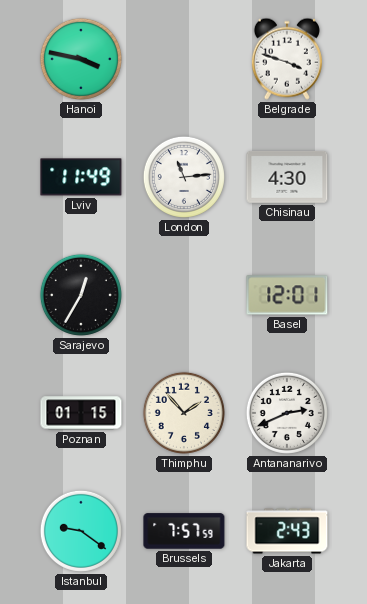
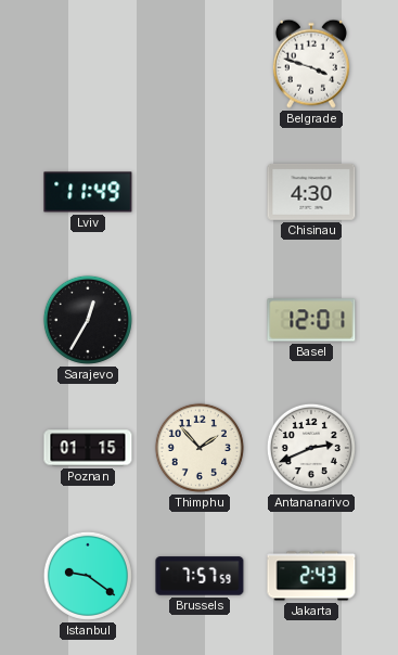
Hanoi: 3:47 -> none (81, 59)
London: 11:14 -> none (184, 177)
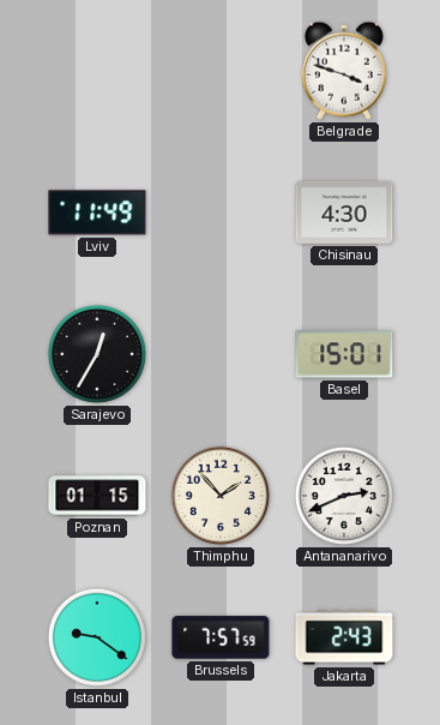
Basel: 12:01 -> 15:01 (344, 354)
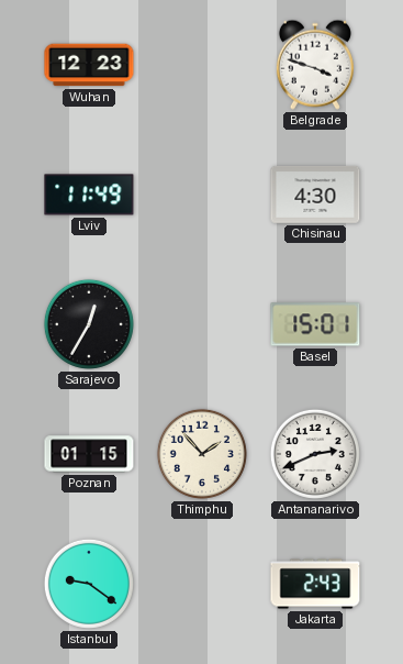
Wuhan: none -> 12:23 (89, 65)
Brussels: 7:57 -> none (221, 637)
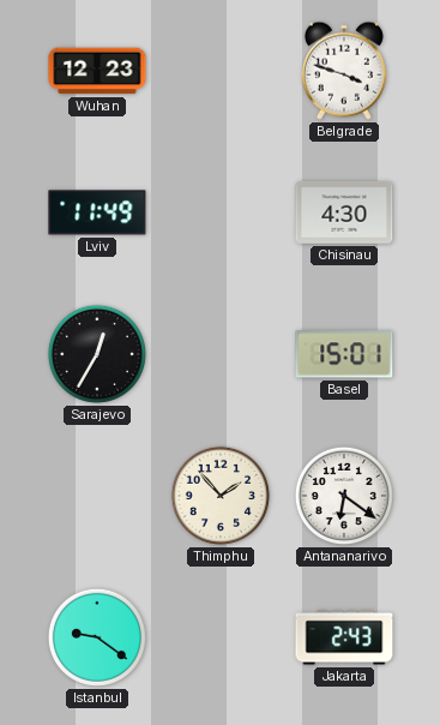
Poznan: 01:15 -> none (89, 454)
Antananarivo: 2:41 -> 6:21 (344, 496)
